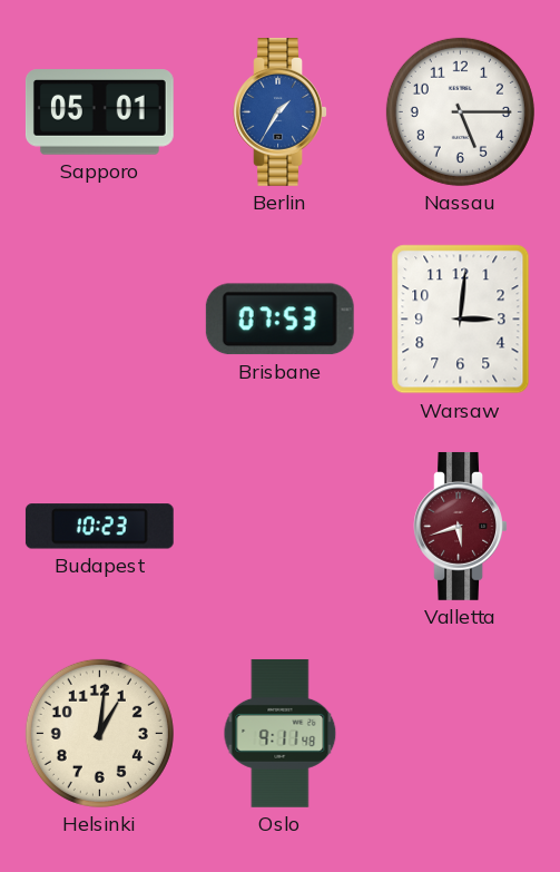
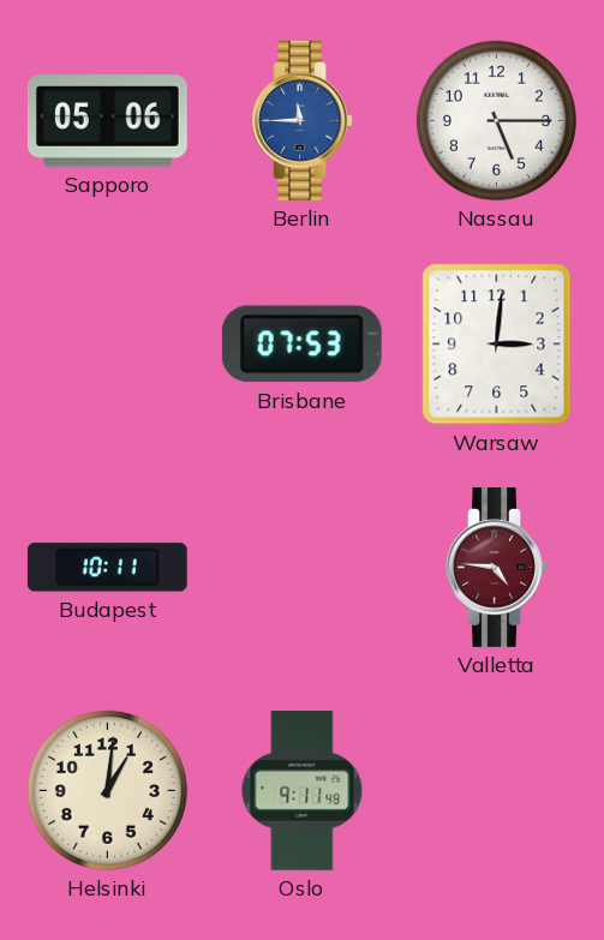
Sapporo: 05:01 -> 05:06 (107, 121)
Berlin: 1:35 -> 11:45 (301, 120)
Budapest: 10:23 -> 10:11 (107, 568)
Valletta: 5:42 -> 4:46 (496, 567)
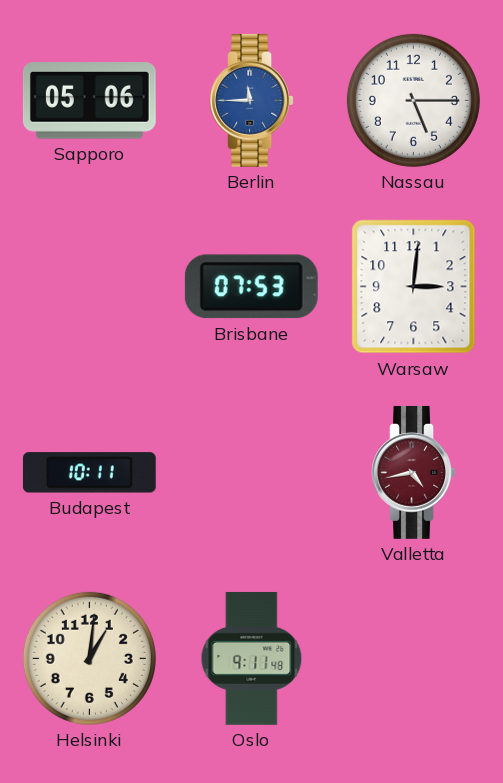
Valletta: 4:46 -> 4:43 (413, 472)
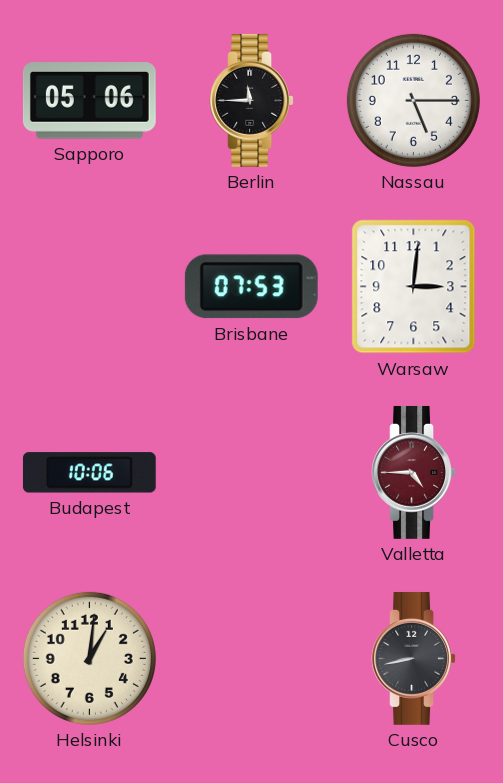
Berlin dial: blue -> black (251, 100)
Budapest: 10:11 -> 10:06 (89, 473)
Valletta: 4:43 -> 4:45 (413, 472)
Oslo: 9:11 -> none (252, 658)
Cusco: none -> 8:43 (413, 658)
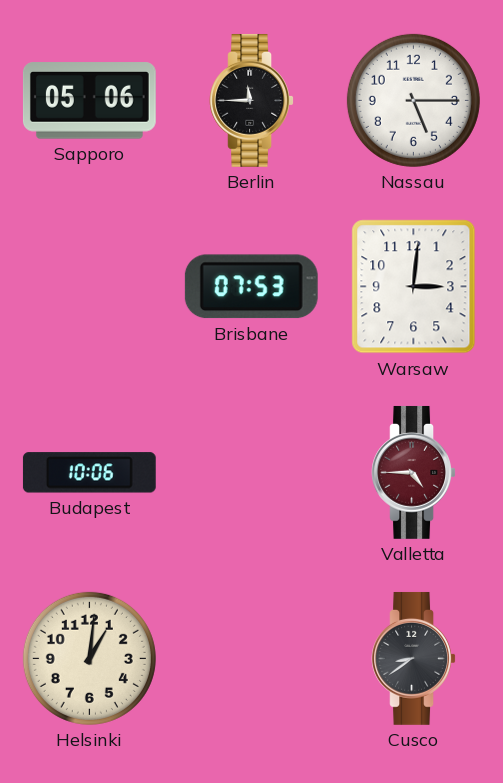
Cusco: 8:43 -> 8:39 (413, 658)
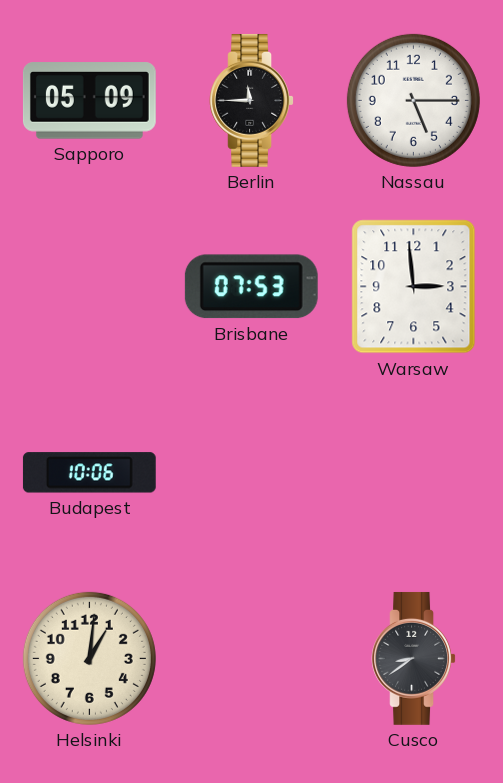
Sapporo: 05:06 -> 05:09 (89, 101)
Warsaw: 3:01 -> 2:59 (414, 287)
Valletta: 4:45 -> none (413, 472)
